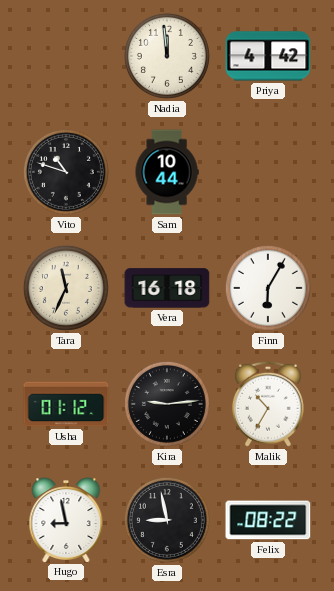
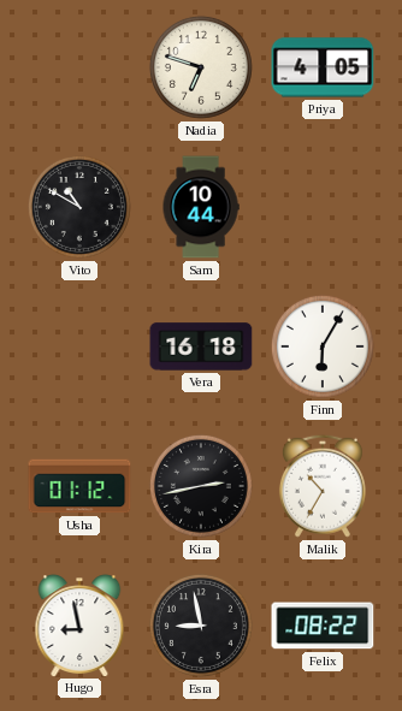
Nadia: 11:59 -> 6:48 (201, 67)
Priya: 4:42 -> 4:05 (323, 67)
Vito: 10:48 -> 10:50 (79, 207)
Tara: 11:34 -> none (66, 288)
Kira: 9:14 -> 2:43 (201, 486)
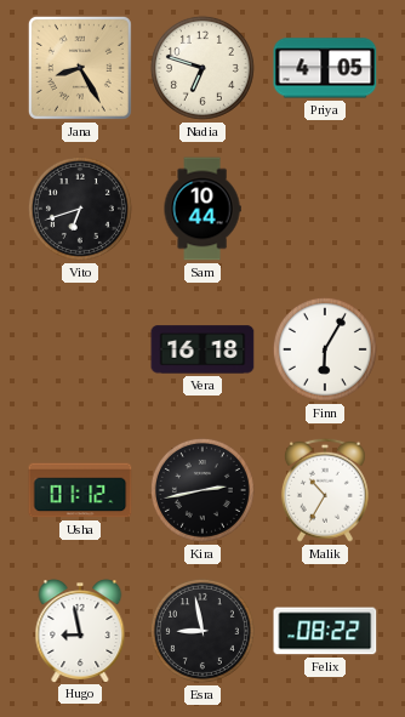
Jana: none -> 8:25 (80, 68)
Vito: 10:50 -> 6:42 (80, 209)
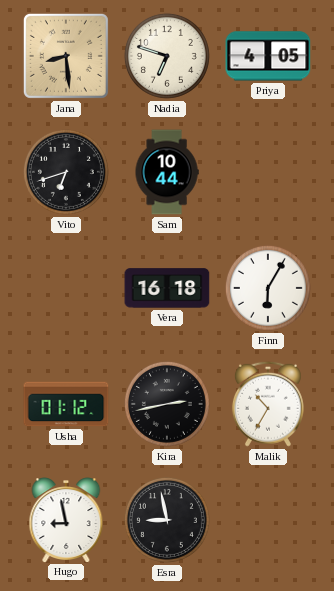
Jana: 8:25 -> 8:29 (66, 56)
Felix: 08:22 -> none (325, 631)
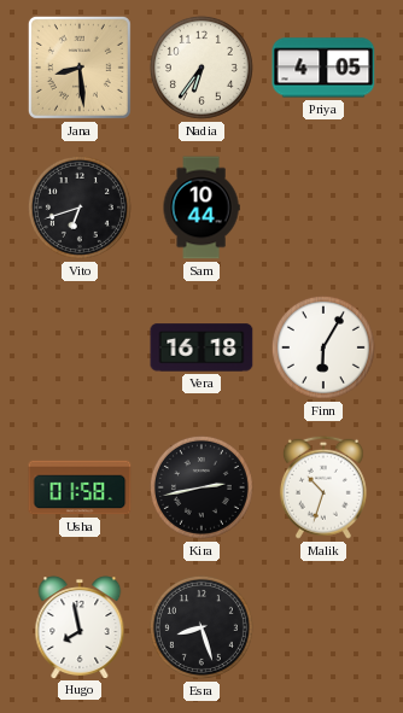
Nadia: 6:48 -> 6:36 (201, 68)
Usha: 01:12 -> 01:58 (80, 487)
Malik: 10:35 -> 10:33 (323, 487)
Hugo: 8:58 -> 7:58 (80, 627)
Esra: 8:58 -> 8:27 (201, 627)
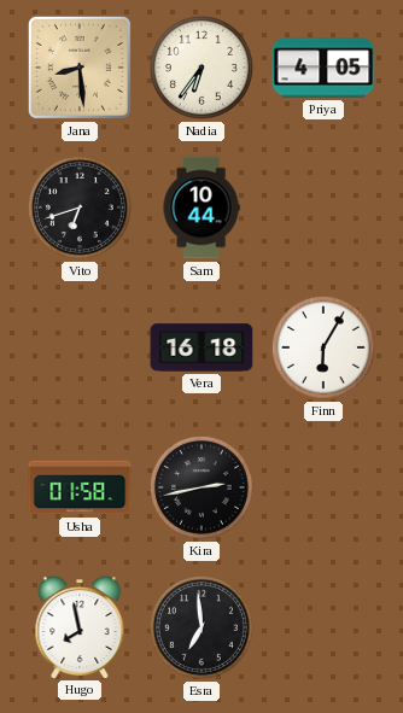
Malik: 10:33 -> none (323, 487)
Esra: 8:27 -> 6:59 (201, 627)
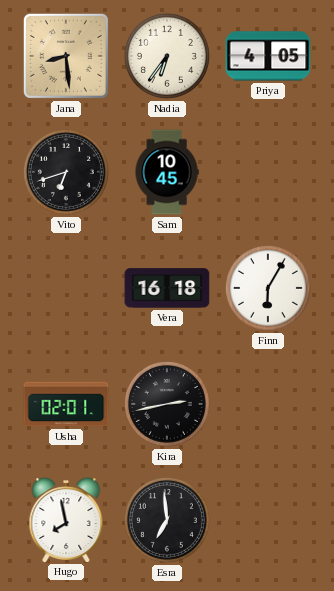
Sam: 10:44 -> 10:45 (167, 172)
Usha: 01:58 -> 02:01 (66, 404)
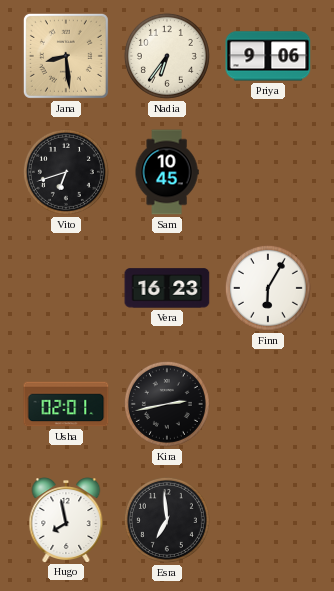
Priya: 4:05 -> 9:06 (268, 56)
Vera: 16:18 -> 16:23 (167, 288)
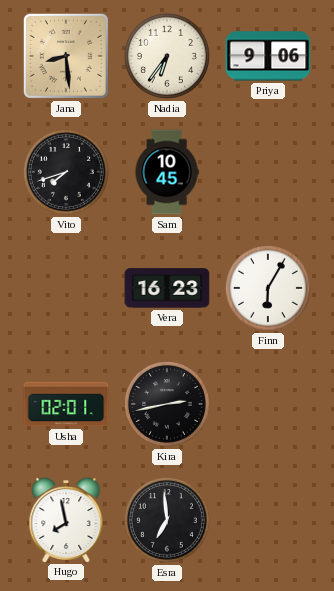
Vito: 6:42 -> 7:42 (66, 172)
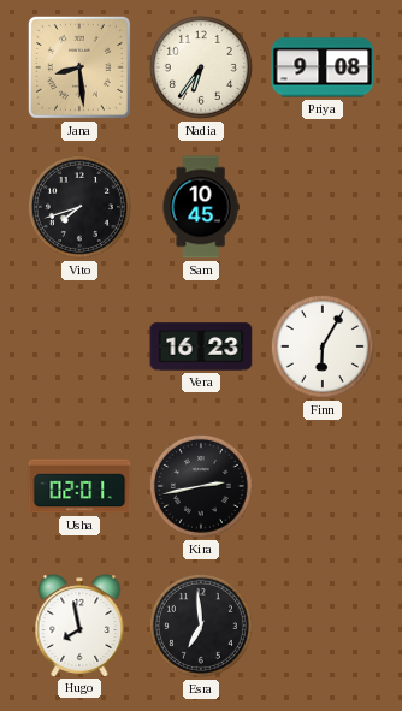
Priya: 9:06 -> 9:08 (323, 67)
